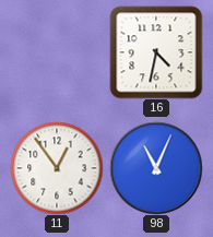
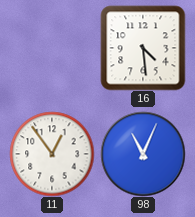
16: 4:32 -> 4:29 (143, 48)
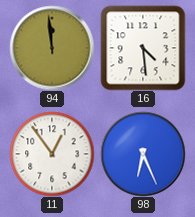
94: none -> 11:59 (52, 48)
98: 11:04 -> 6:26 (143, 154)
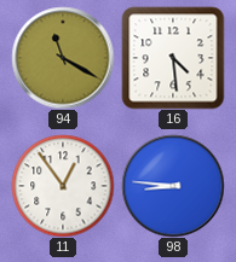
94: 11:59 -> 11:20 (63, 58)
98: 6:26 -> 8:46 (173, 186)
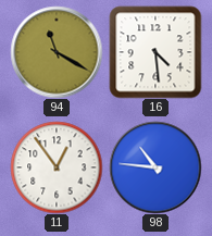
98: 8:46 -> 10:46 (155, 167)
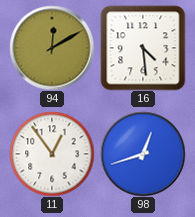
94: 11:20 -> 12:10 (52, 48)
98: 10:46 -> 12:42 (143, 154)
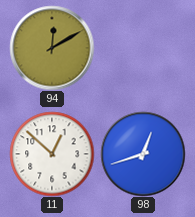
16: 4:29 -> none (143, 48)
11: 12:54 -> 12:52 (52, 154)
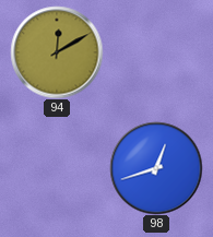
11: 12:52 -> none (52, 154)
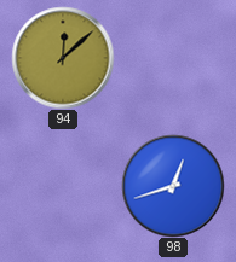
94: 12:10 -> 12:08 (63, 58)
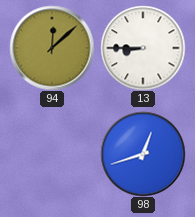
13: none -> 8:45 (143, 48)
